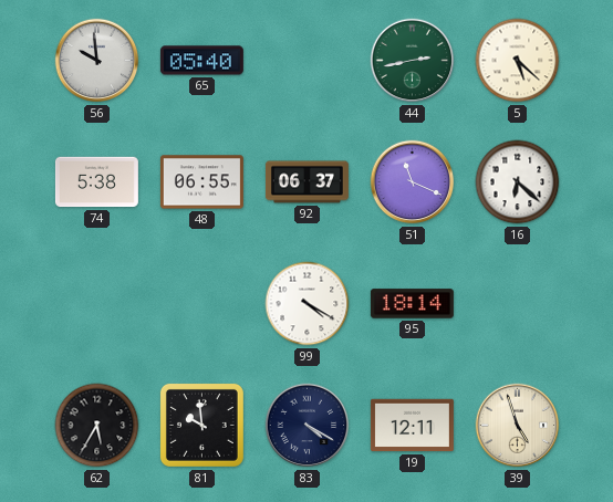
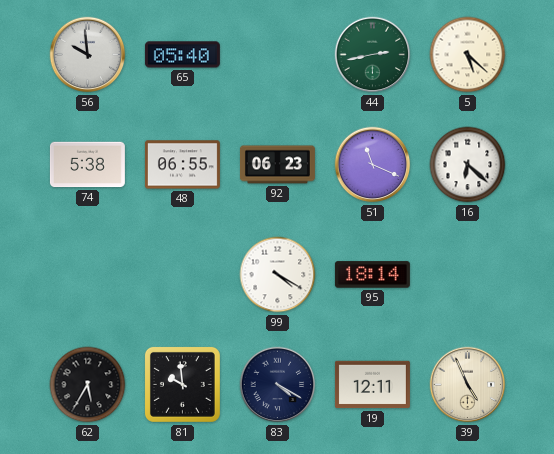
92: 06:37 -> 06:23 (277, 165)
39: 4:57 -> 4:56 (468, 385)
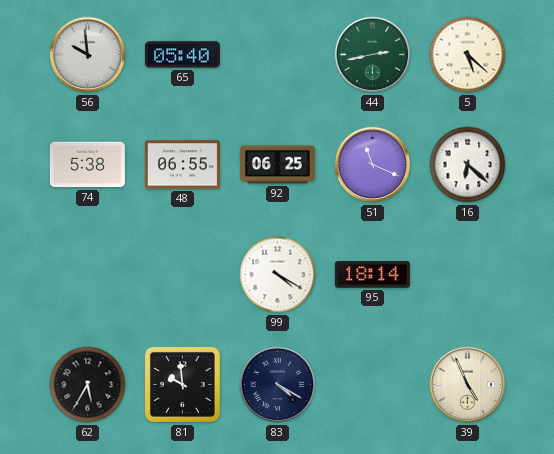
92: 06:23 -> 06:25 (277, 165)
19: 12:11 -> none (372, 385)
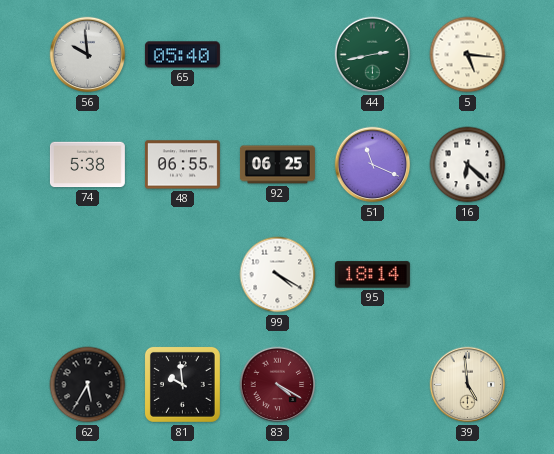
5: 5:22 -> 5:16 (468, 55)
83 dial: navy -> burgundy (278, 385)
39: 4:56 -> 4:59 (468, 385)
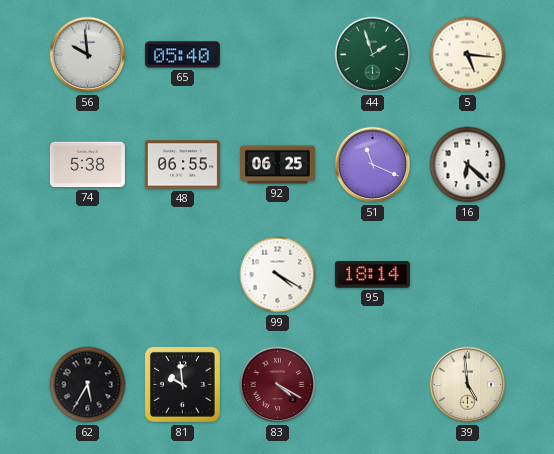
44: 2:43 -> 1:57 (373, 55)
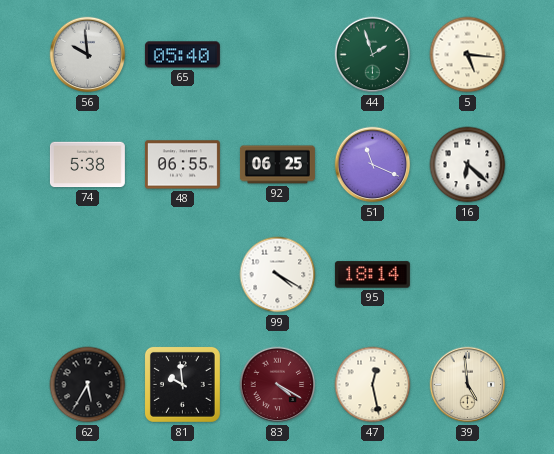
47: none -> 12:28 (373, 385)
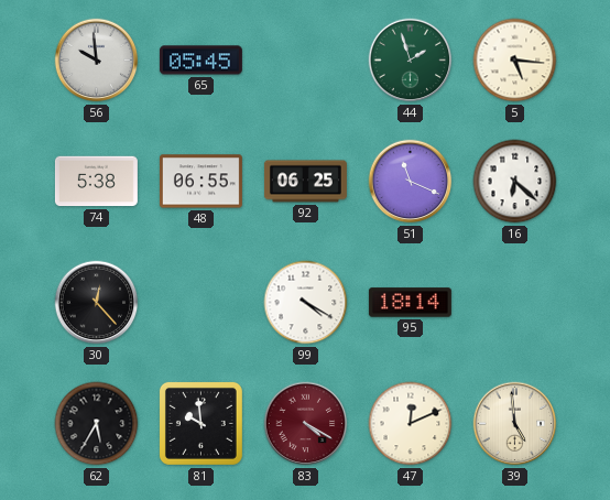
65: 05:40 -> 05:45 (200, 61)
30: none -> 12:23 (97, 303)
47: 12:28 -> 12:11 (411, 424)
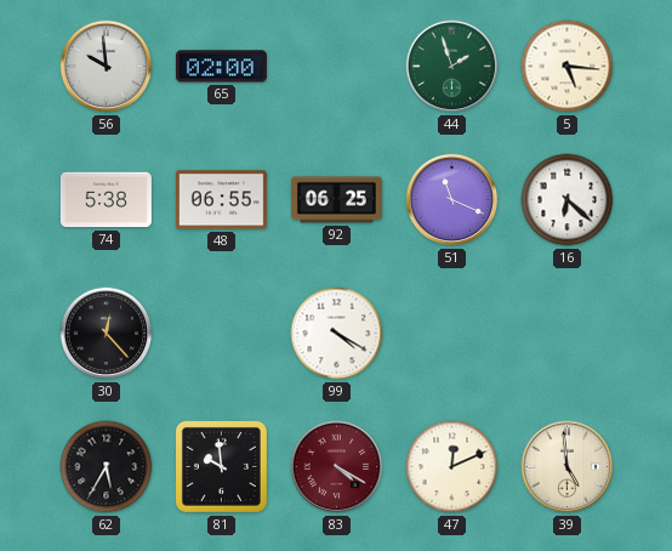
65: 05:45 -> 02:00 (221, 67)
95: 18:14 -> none (410, 303)
